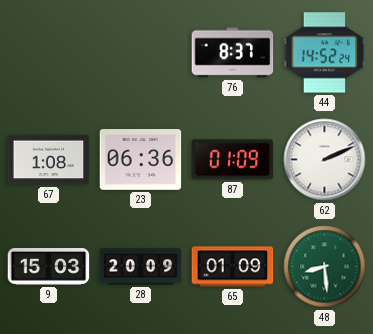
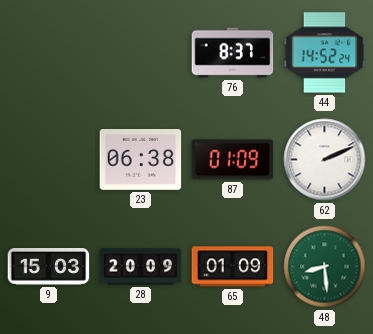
67: 1:08 -> none (49, 160)
23: 06:36 -> 06:38 (141, 160)
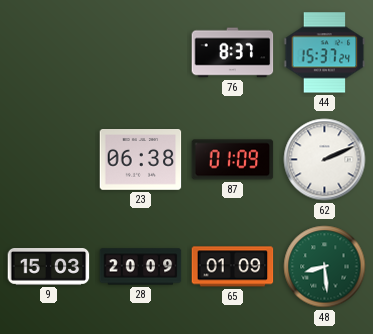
44: 14:52 -> 15:37 (325, 53)
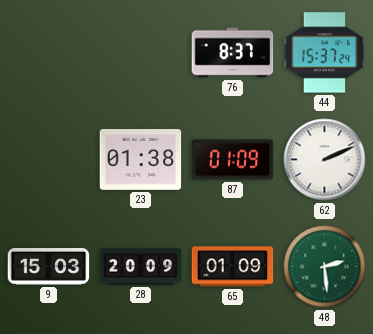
23: 06:38 -> 01:38 (141, 160)
48: 8:29 -> 2:29 (325, 267)
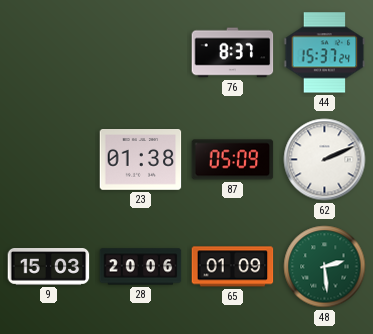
87: 01:09 -> 05:09 (233, 160)
28: 20:09 -> 20:06 (141, 267)
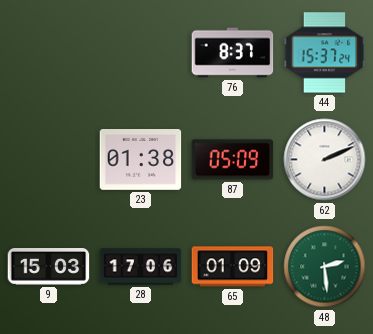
28: 20:06 -> 17:06 (141, 267)
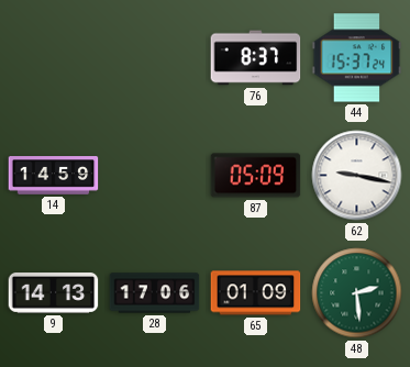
14: none -> 14:59 (54, 176)
23: 01:38 -> none (141, 160)
62: 2:11 -> 9:17 (357, 176)
9: 15:03 -> 14:13 (54, 293)
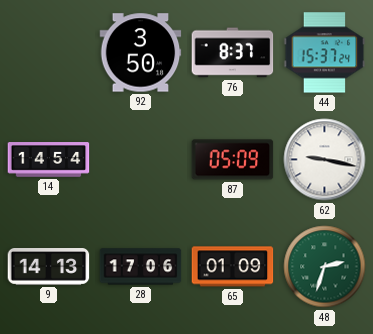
92: none -> 3:50 (141, 53)
14: 14:59 -> 14:54 (49, 160)
48: 2:29 -> 2:33 (325, 267)
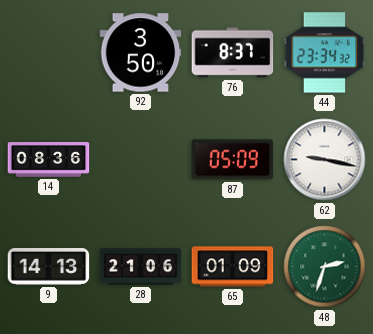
44: 15:37 -> 23:34 (325, 53)
14: 14:54 -> 08:36 (49, 160)
28: 17:06 -> 21:06 (141, 267)
